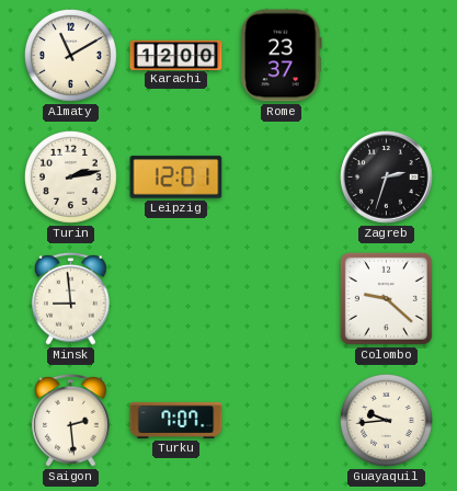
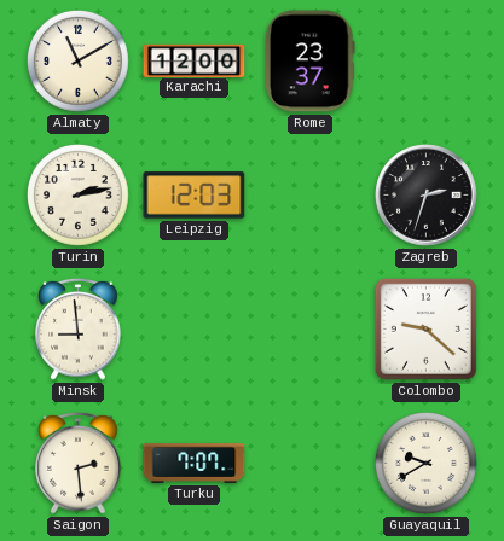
Leipzig: 12:01 -> 12:03 (195, 196)
Guayaquil: 9:44 -> 9:40 (425, 463)
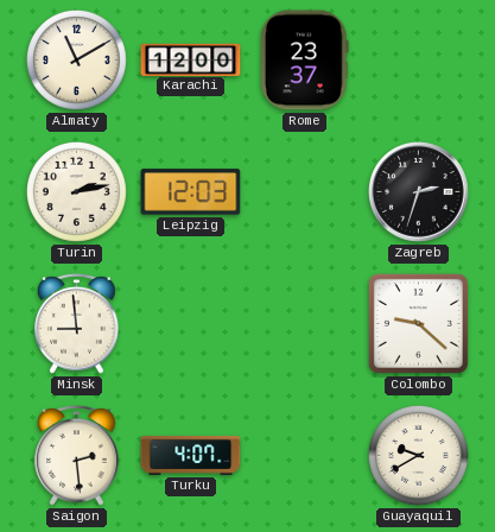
Turku: 7:07 -> 4:07 (191, 456)
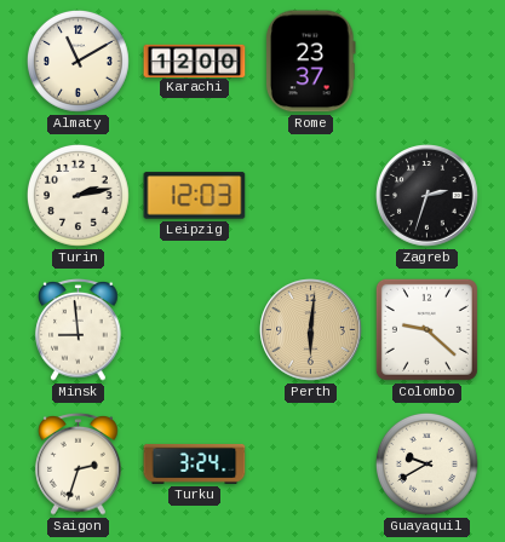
Perth: none -> 6:01 (311, 330)
Saigon: 2:29 -> 2:33 (79, 465)
Turku: 4:07 -> 3:24 (195, 465)
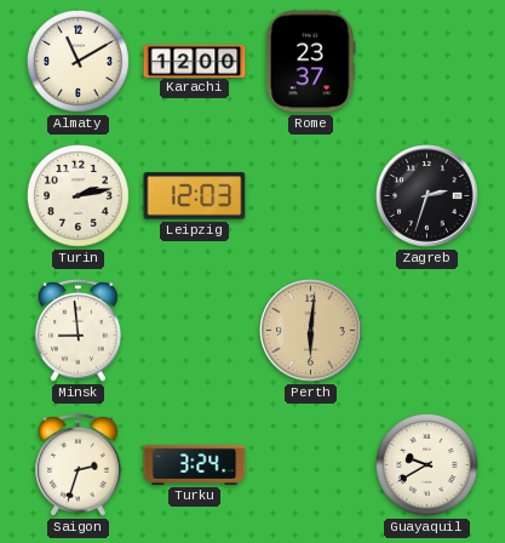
Colombo: 9:22 -> none (426, 329)
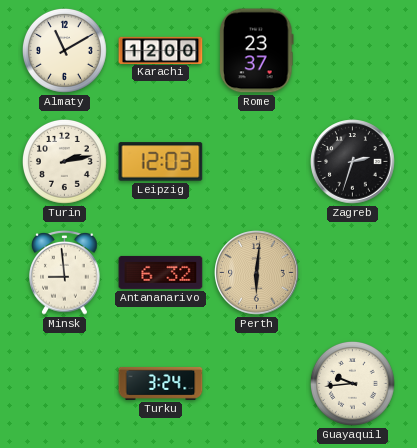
Antananarivo: none -> 6:32 (161, 272)
Saigon: 2:33 -> none (79, 465)
Guayaquil: 9:40 -> 9:44 (352, 383)
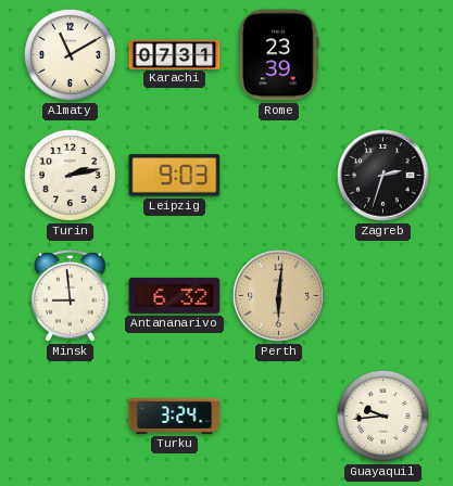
Karachi: 12:00 -> 07:31 (175, 54)
Rome: 23:37 -> 23:39 (279, 55)
Leipzig: 12:03 -> 9:03 (175, 176)
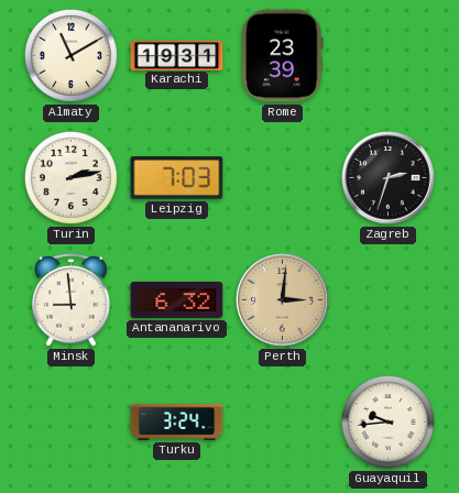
Karachi: 07:31 -> 19:31 (177, 55)
Leipzig: 9:03 -> 7:03 (177, 178)
Perth: 6:01 -> 3:01 (283, 300)
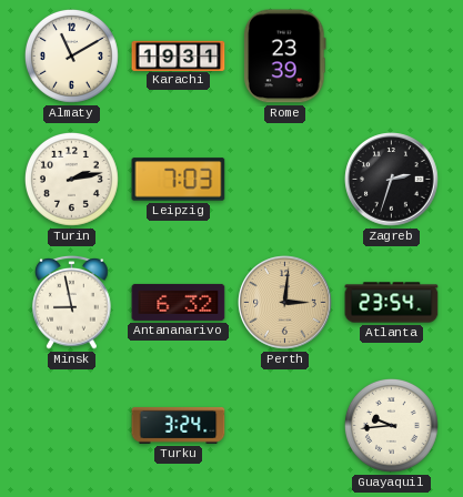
Minsk: 8:59 -> 8:58 (72, 303)
Atlanta: none -> 23:54 (392, 303)
